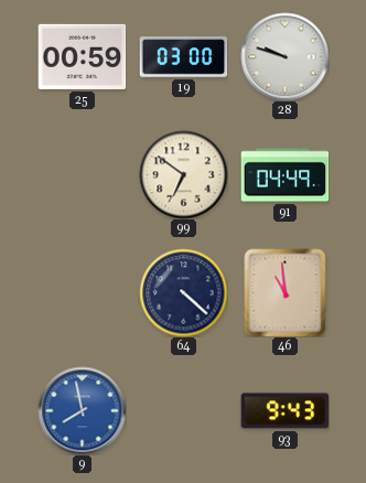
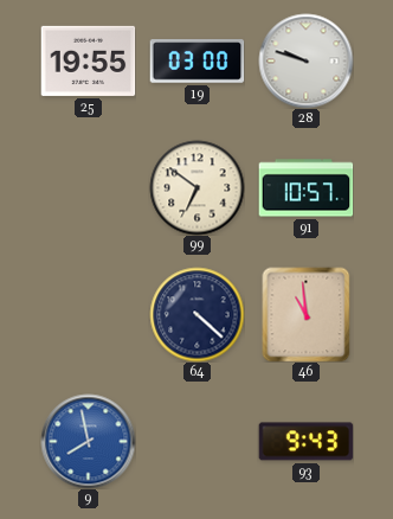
25: 00:59 -> 19:55 (88, 60)
91: 04:49 -> 10:57 (305, 188)
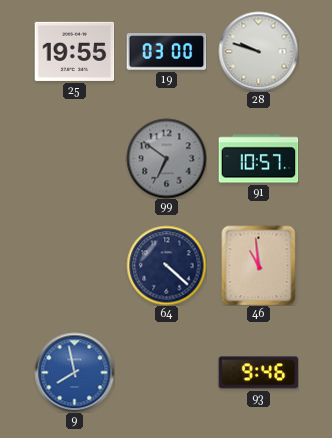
99 dial: cream -> grey (166, 158)
93: 9:43 -> 9:46 (258, 373)
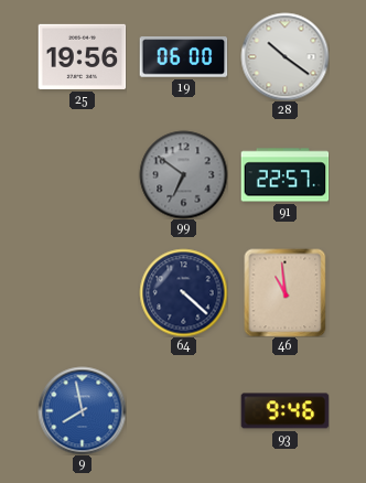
25: 19:55 -> 19:56 (82, 56)
19: 03:00 -> 06:00 (183, 57)
28: 9:48 -> 10:21 (284, 56)
91: 10:57 -> 22:57 (284, 175)
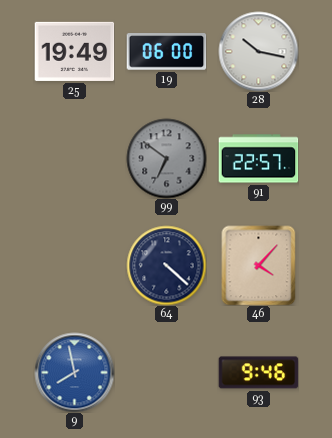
25: 19:56 -> 19:49 (74, 51)
28: 10:21 -> 10:17 (258, 51)
46: 10:59 -> 4:07 (259, 265)
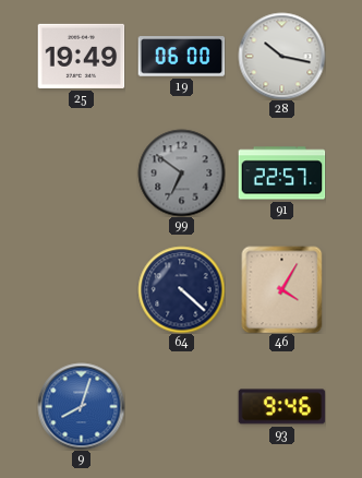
46: 4:07 -> 4:05 (282, 289)
9: 7:58 -> 8:03 (81, 406)
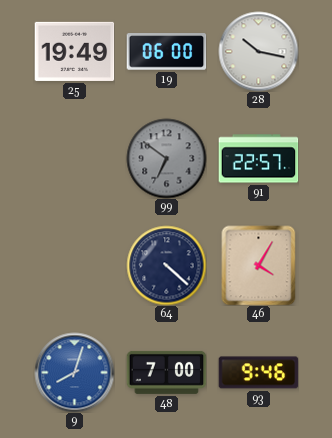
48: none -> 7:00 (166, 372)
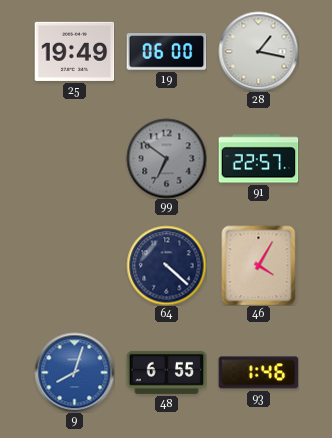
28: 10:17 -> 1:17 (258, 51)
48: 7:00 -> 6:55 (166, 372)
93: 9:46 -> 1:46 (258, 373)
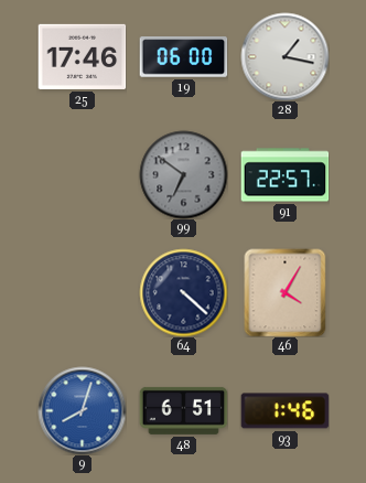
25: 19:49 -> 17:46 (82, 56)
48: 6:55 -> 6:51 (183, 410)
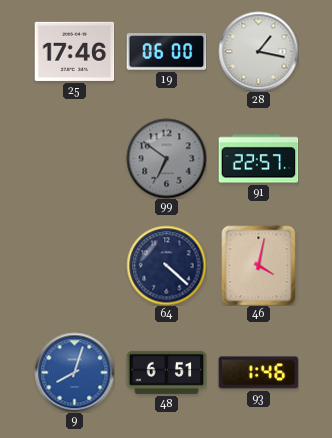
46: 4:05 -> 4:02 (259, 265)
